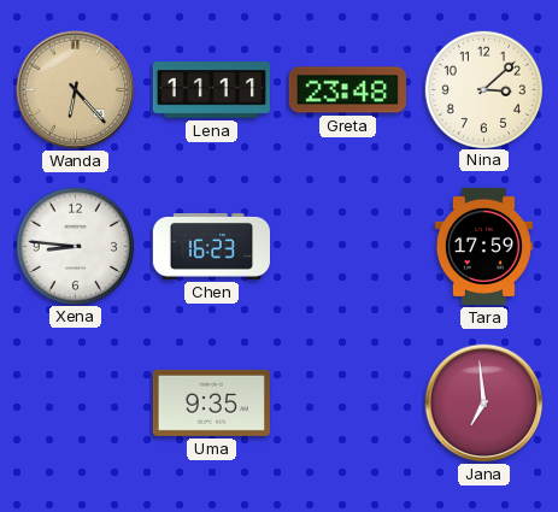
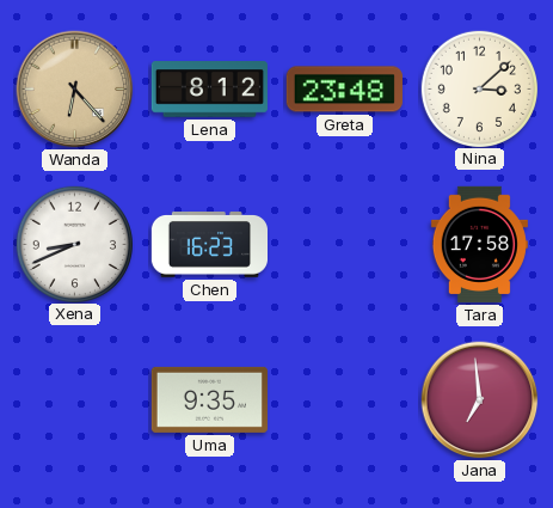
Lena: 11:11 -> 8:12 (209, 90)
Xena: 8:46 -> 8:41 (74, 244)
Tara: 17:59 -> 17:58 (479, 244)
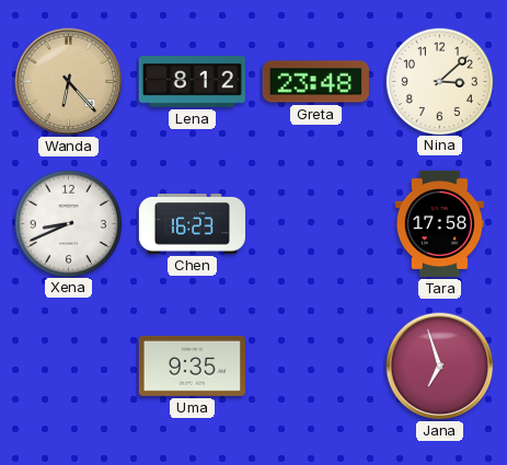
Jana: 6:59 -> 6:57 (440, 367)
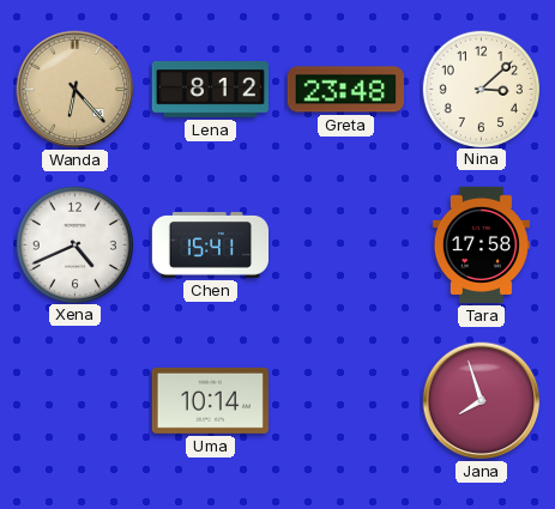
Xena: 8:41 -> 4:41 (74, 244)
Chen: 16:23 -> 15:41 (210, 246)
Uma: 9:35 -> 10:14 (210, 400)
Jana: 6:57 -> 7:57 (482, 401)
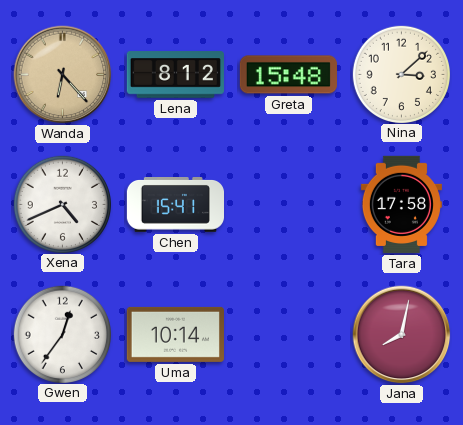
Greta: 23:48 -> 15:48 (288, 75)
Gwen: none -> 12:36 (62, 334)
Jana: 7:57 -> 8:02 (402, 335)
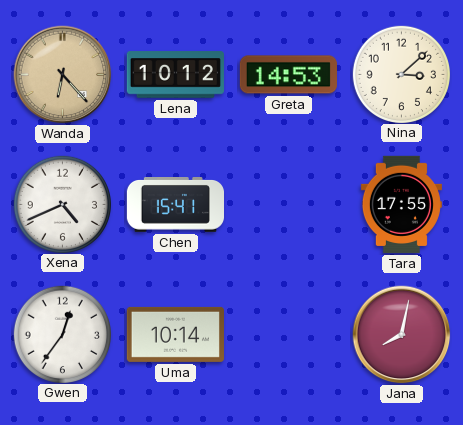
Lena: 8:12 -> 10:12 (175, 75)
Greta: 15:48 -> 14:53 (288, 75)
Tara: 17:58 -> 17:55 (401, 204)
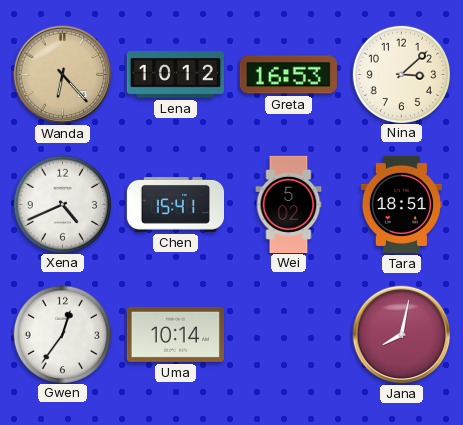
Greta: 14:53 -> 16:53 (288, 75)
Wei: none -> 5:02 (289, 204)
Tara: 17:55 -> 18:51 (401, 204)
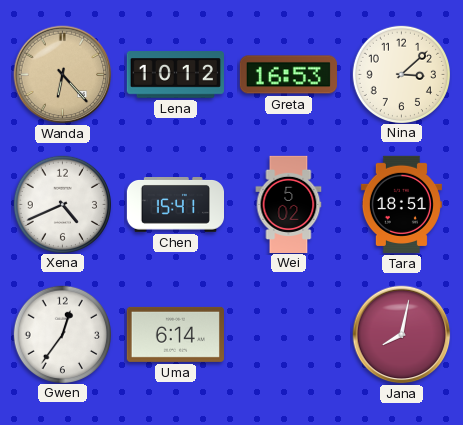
Uma: 10:14 -> 6:14 (175, 334)
